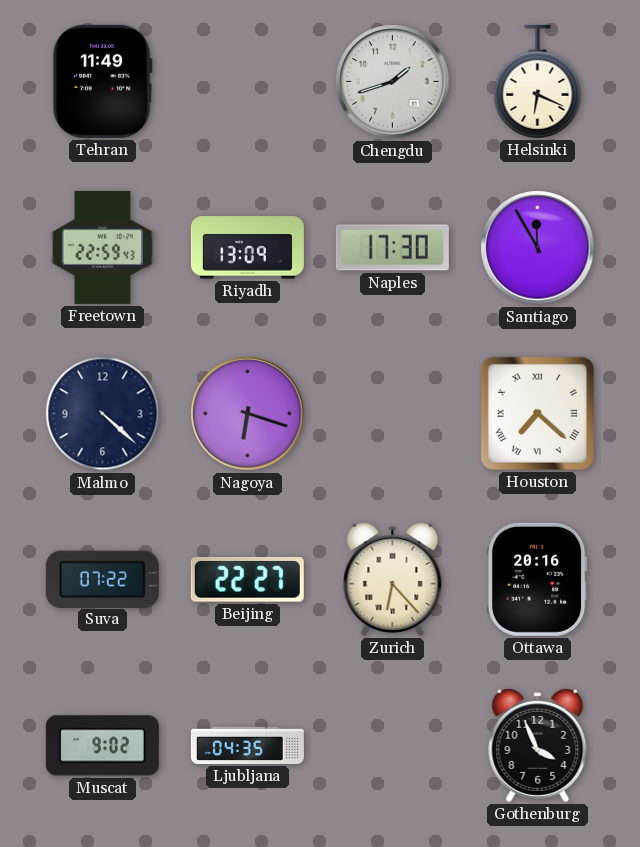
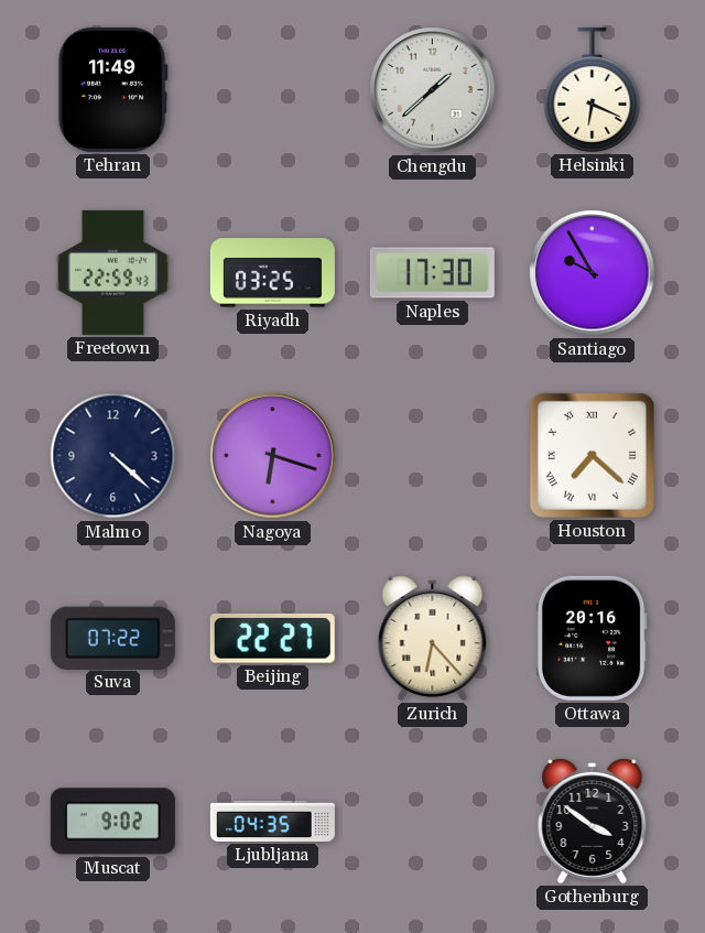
Chengdu: 1:42 -> 1:38 (433, 90)
Riyadh: 13:09 -> 03:25 (272, 273)
Santiago: 11:55 -> 9:55 (593, 273)
Gothenburg: 3:56 -> 3:51 (593, 821)
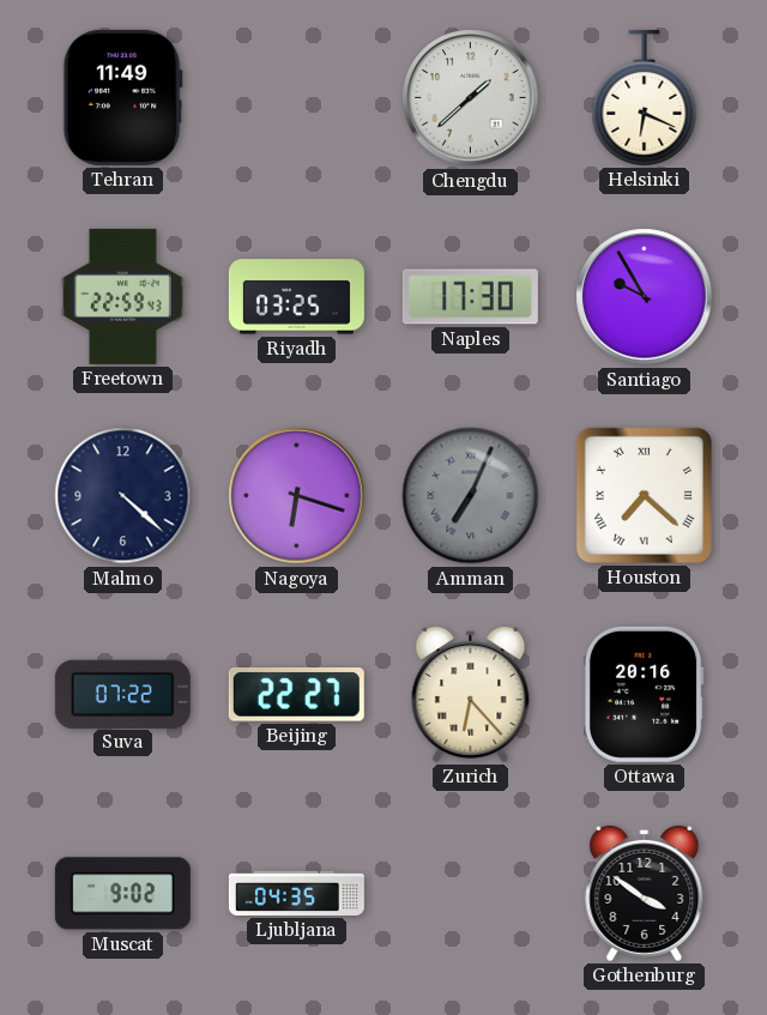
Amman: none -> 7:04 (471, 496)
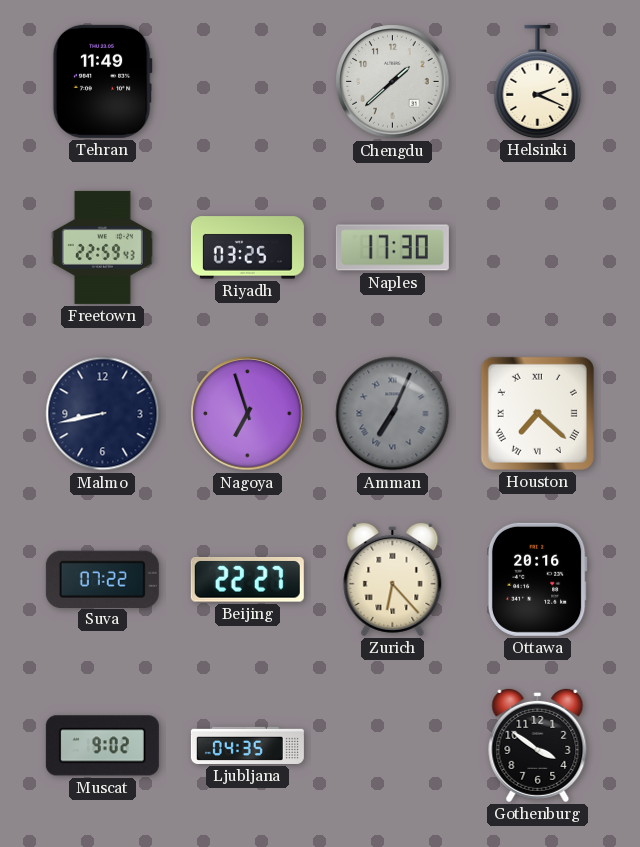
Helsinki: 6:19 -> 2:19 (538, 81)
Santiago: 9:55 -> none (645, 297)
Malmo: 4:22 -> 8:43 (103, 414)
Nagoya: 6:18 -> 6:57 (248, 414)
